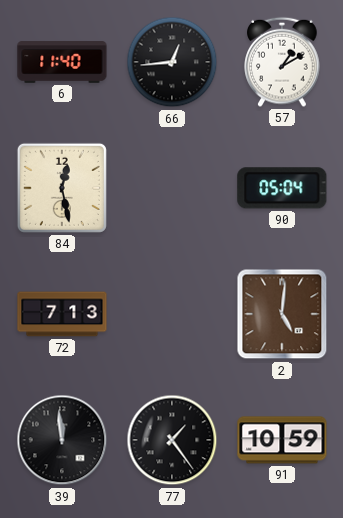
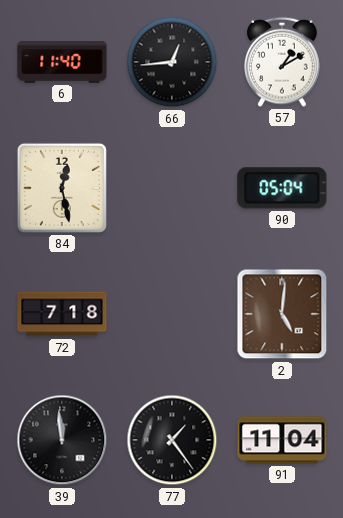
72: 7:13 -> 7:18 (62, 314)
91: 10:59 -> 11:04 (282, 440)
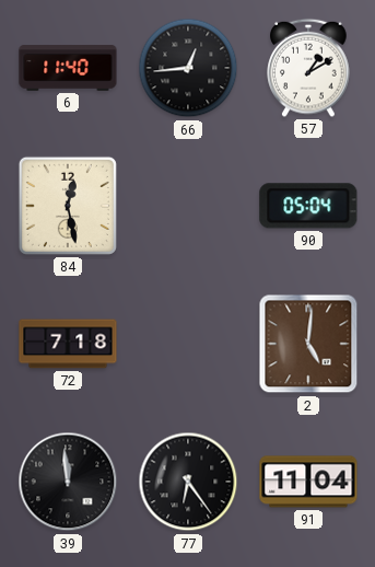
77: 1:24 -> 6:24 (188, 482)
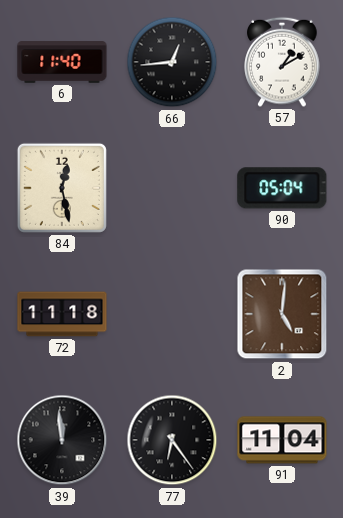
72: 7:18 -> 11:18 (62, 314)
